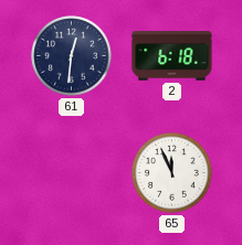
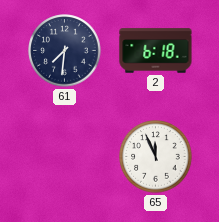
61: 12:31 -> 7:31 (65, 51)
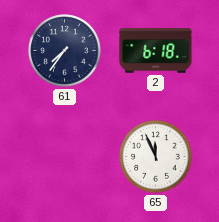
61: 7:31 -> 7:36 (65, 51)
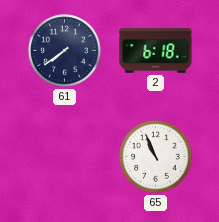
61: 7:36 -> 7:39 (65, 51)
65: 11:56 -> 10:56 (156, 157)
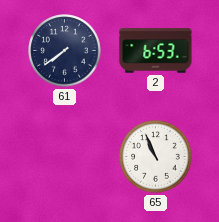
2: 6:18 -> 6:53 (156, 51)
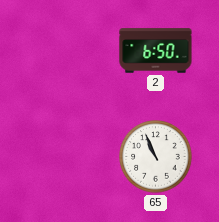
61: 7:39 -> none (65, 51)
2: 6:53 -> 6:50 (156, 51)
